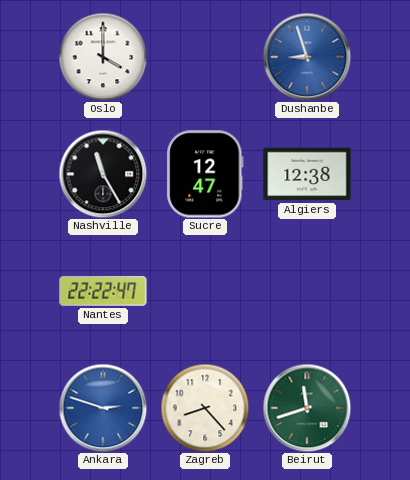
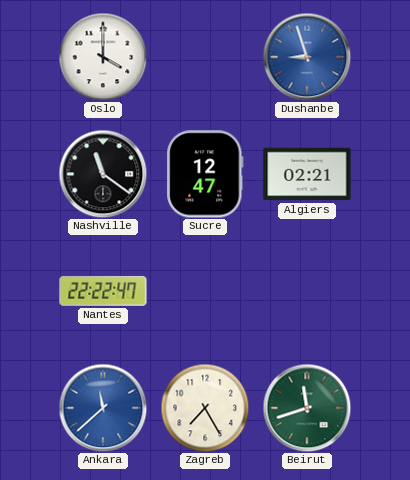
Nashville: 11:25 -> 11:21 (103, 174)
Algiers: 12:38 -> 02:21 (307, 174)
Ankara: 2:48 -> 11:38 (103, 408)
Zagreb: 8:23 -> 7:25 (205, 408)
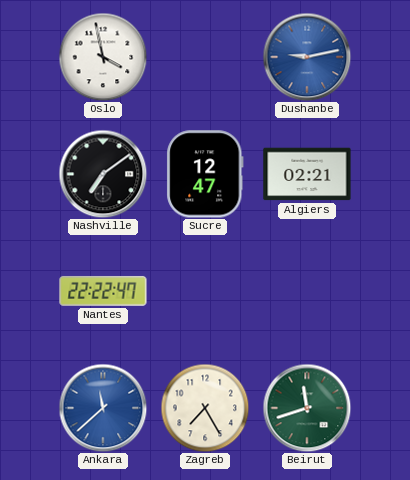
Oslo: 4:00 -> 3:58 (103, 57)
Dushanbe: 8:57 -> 9:13 (307, 57)
Nashville: 11:21 -> 7:09 (103, 174)
